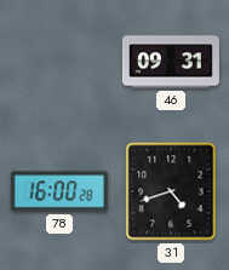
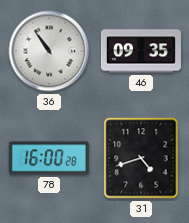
36: none -> 10:54 (49, 51)
46: 09:31 -> 09:35 (141, 51)
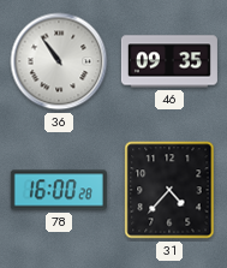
31: 4:42 -> 4:37 (169, 190)
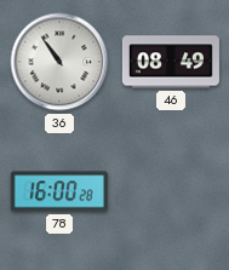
46: 09:35 -> 08:49 (171, 62)
31: 4:37 -> none (169, 190)
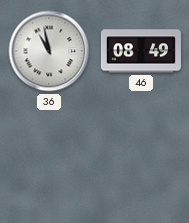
36: 10:54 -> 10:58 (49, 51)
78: 16:00 -> none (59, 191)
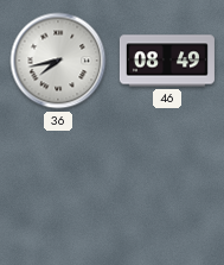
36: 10:58 -> 7:43 (58, 61)
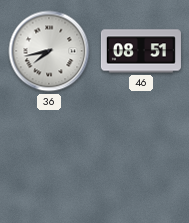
46: 08:49 -> 08:51 (141, 51)
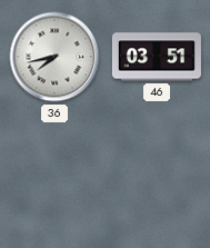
46: 08:51 -> 03:51 (157, 57)
